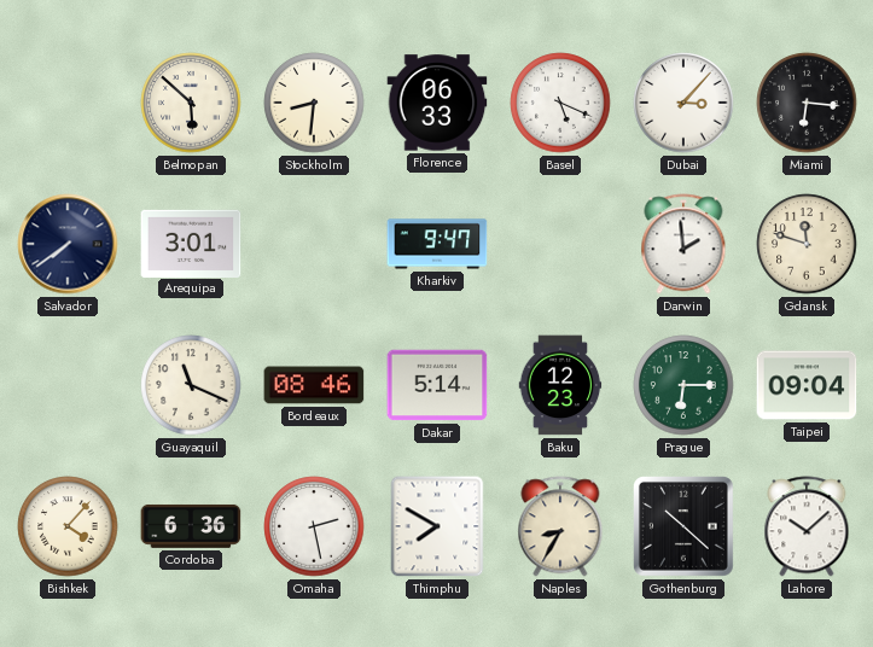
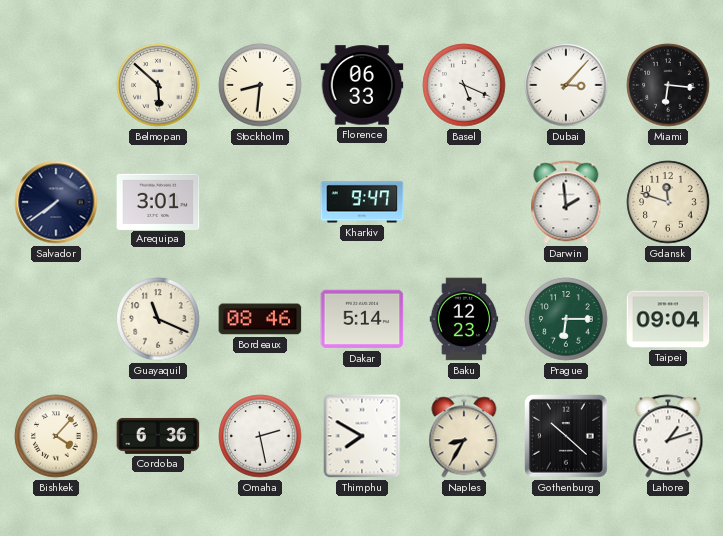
Lahore: 10:08 -> 1:12 (668, 436)
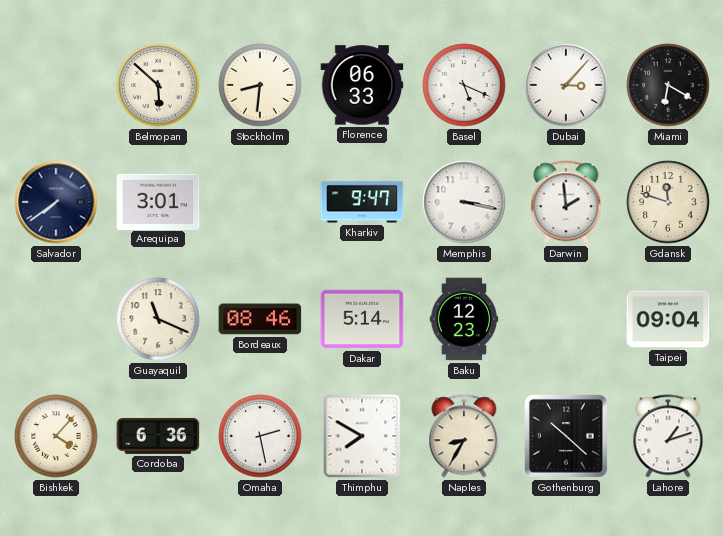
Miami: 6:16 -> 6:20 (668, 85)
Memphis: none -> 3:17 (464, 202)
Prague: 6:15 -> none (566, 319)
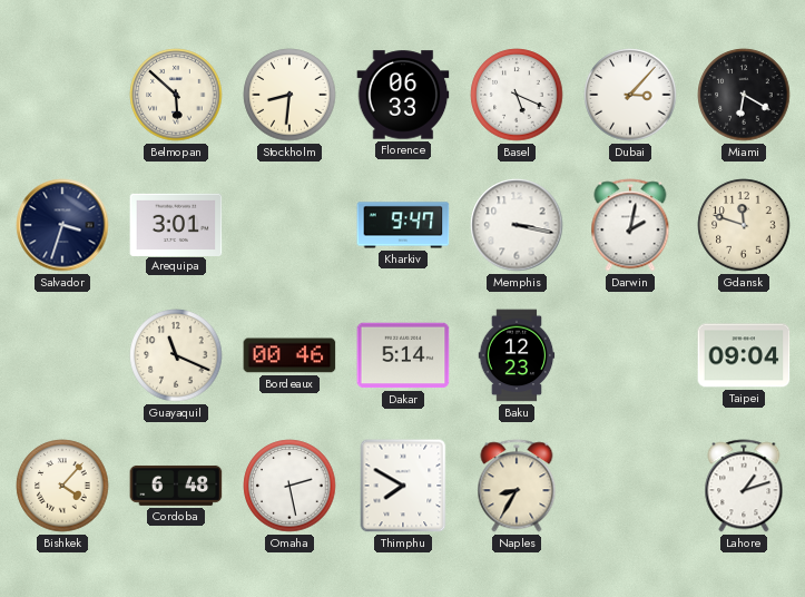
Salvador: 7:39 -> 3:33 (62, 225)
Darwin: 1:59 -> 2:02 (630, 225)
Bordeaux: 08:46 -> 00:46 (289, 355)
Cordoba: 6:36 -> 6:48 (176, 486)
Gothenburg: 10:22 -> none (567, 437)
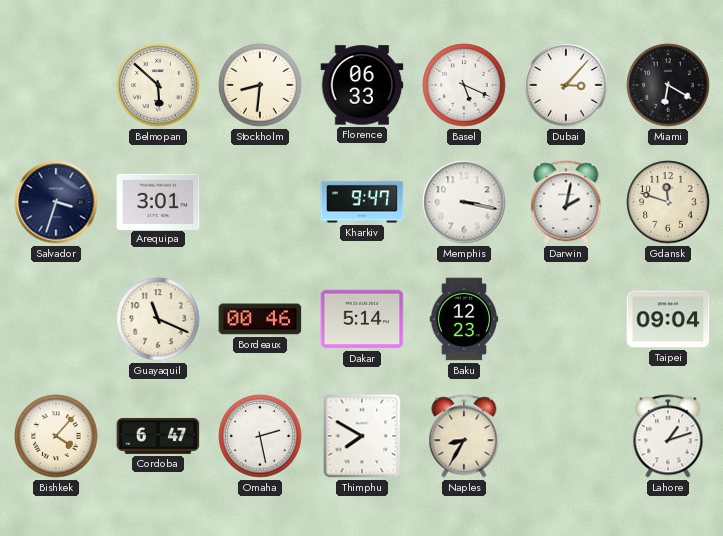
Cordoba: 6:48 -> 6:47 (158, 436)
